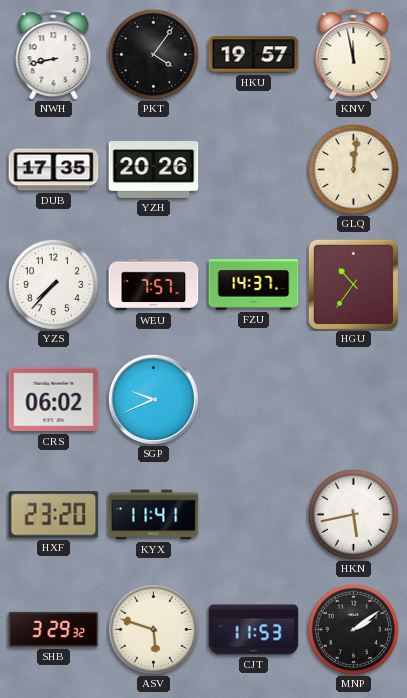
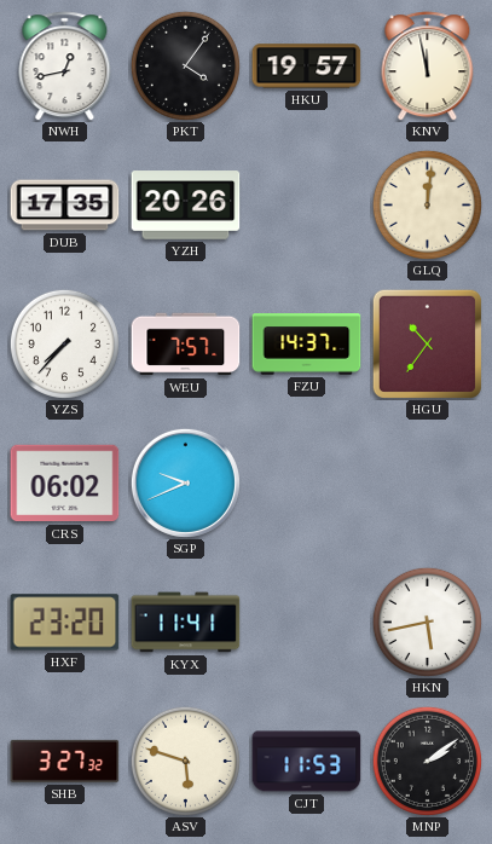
NWH: 8:43 -> 12:43 (65, 67)
SHB: 3:29 -> 3:27 (65, 761)
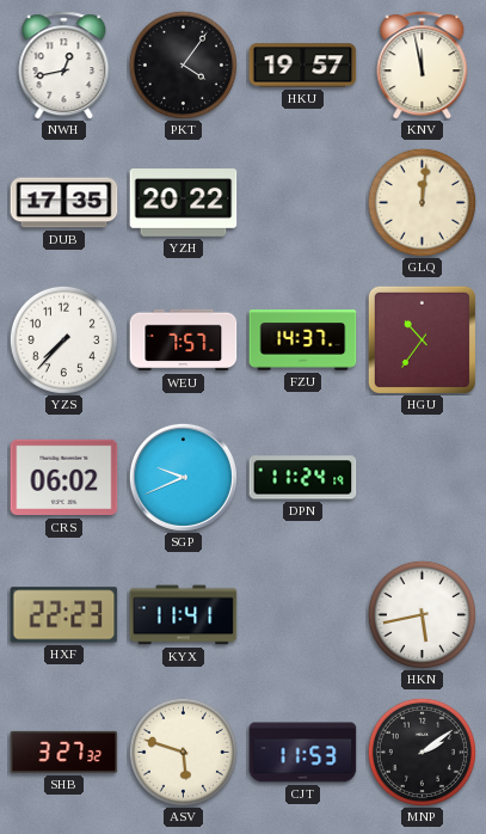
YZH: 20:26 -> 20:22 (184, 203)
DPN: none -> 11:24 (303, 478)
HXF: 23:20 -> 22:23 (64, 615)
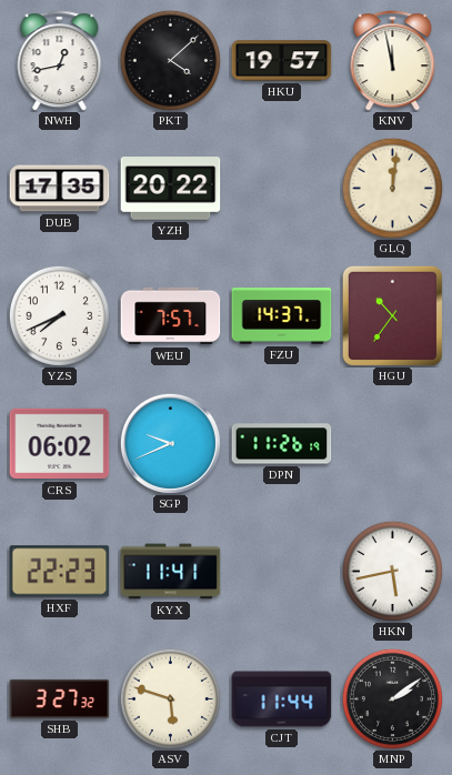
PKT: 4:06 -> 4:08 (170, 60)
YZS: 7:37 -> 7:41 (59, 315)
DPN: 11:24 -> 11:26 (282, 444)
CJT: 11:53 -> 11:44 (282, 699)
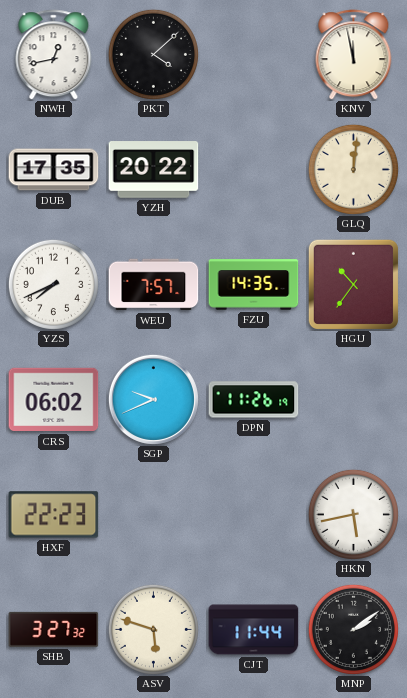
HKU: 19:57 -> none (282, 61)
FZU: 14:37 -> 14:35 (254, 285)
KYX: 11:41 -> none (171, 572)
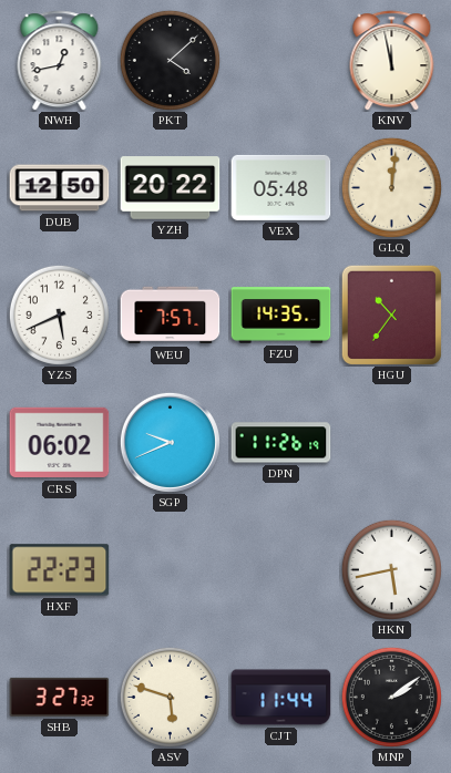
DUB: 17:35 -> 12:50 (60, 188)
VEX: none -> 05:48 (281, 187)
YZS: 7:41 -> 5:41 (59, 315)
